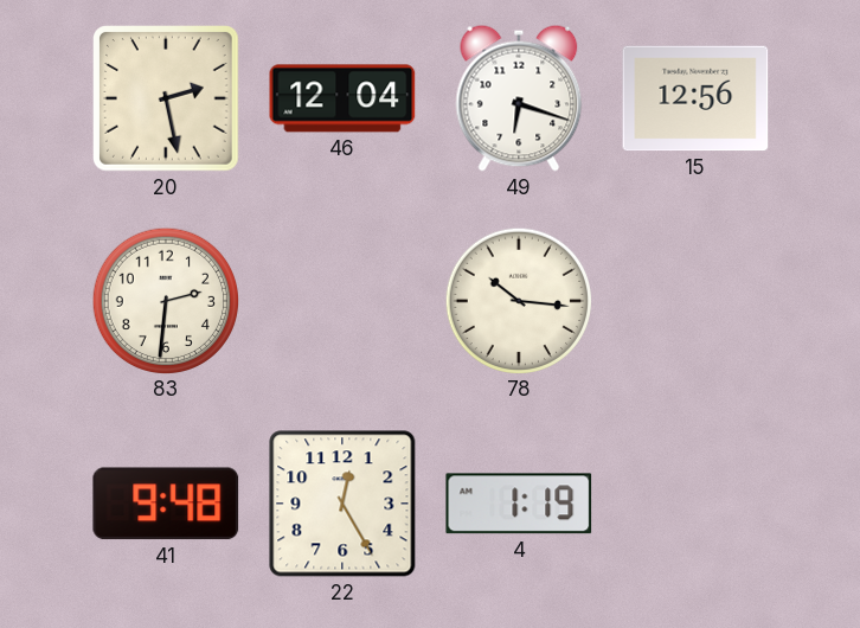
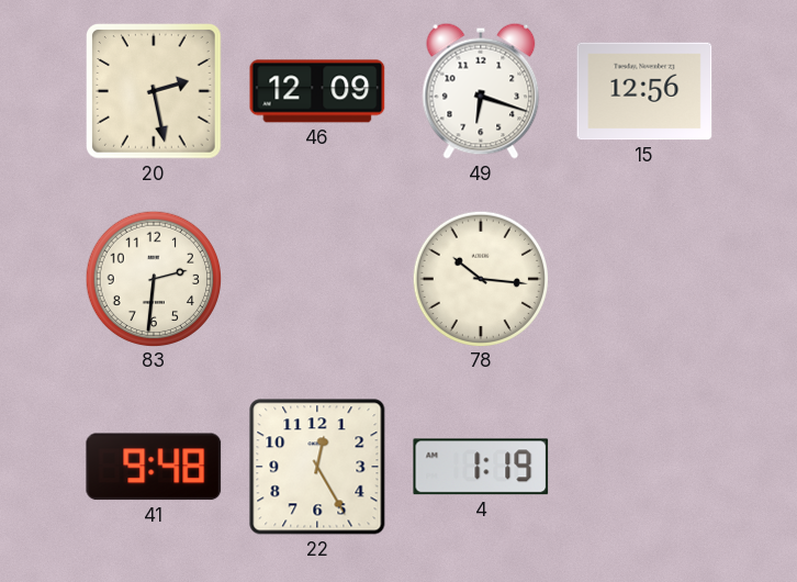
46: 12:04 -> 12:09 (317, 91)
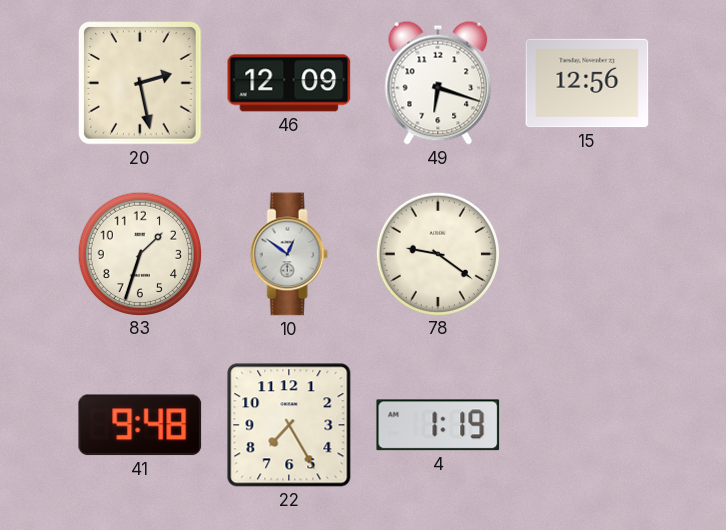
83: 2:31 -> 1:33 (139, 253)
10: none -> 12:51 (289, 254)
78: 10:16 -> 9:21 (437, 253)
22: 12:25 -> 7:25 (289, 425)
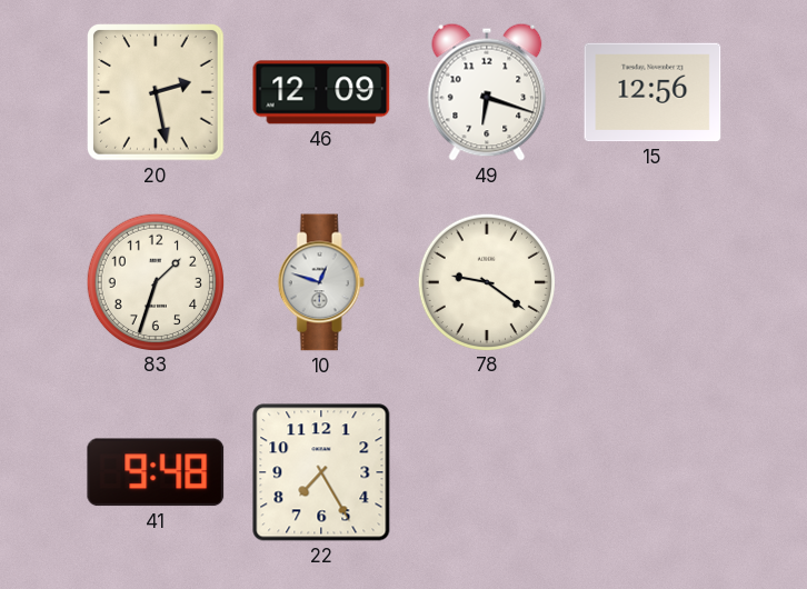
10: 12:51 -> 12:48 (321, 282)
4: 1:19 -> none (438, 425)
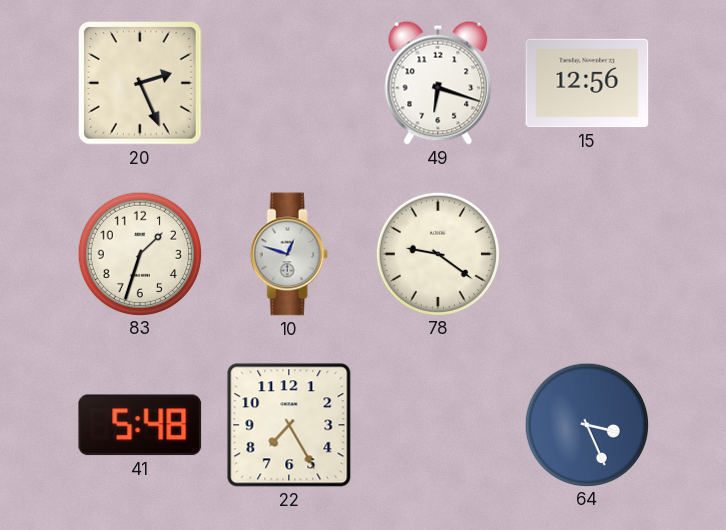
20: 2:28 -> 2:26 (140, 83)
46: 12:09 -> none (321, 92)
41: 9:48 -> 5:48 (140, 425)
64: none -> 3:26 (586, 424)
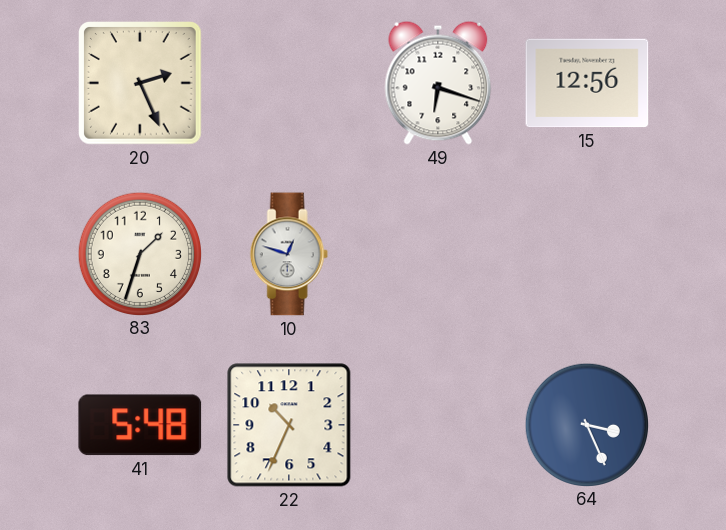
78: 9:21 -> none (437, 253)
22: 7:25 -> 10:34 (289, 425)
